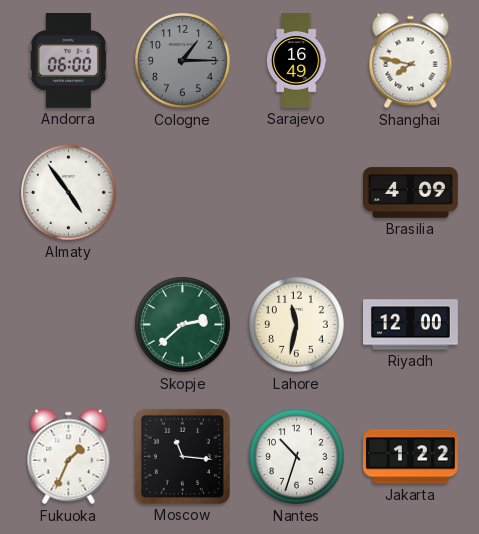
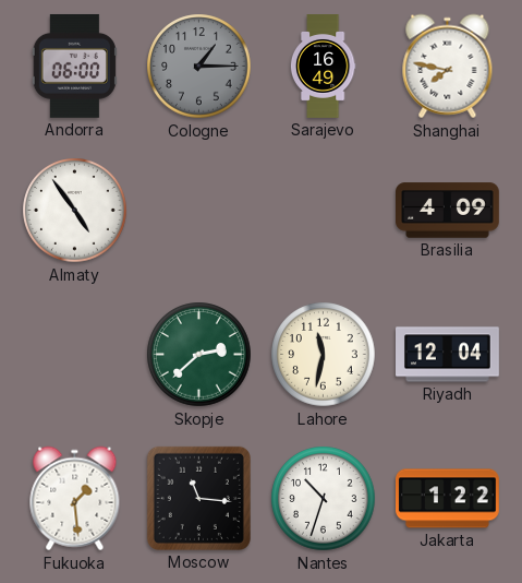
Riyadh: 12:00 -> 12:04 (448, 355)
Fukuoka: 1:34 -> 1:29 (75, 499)
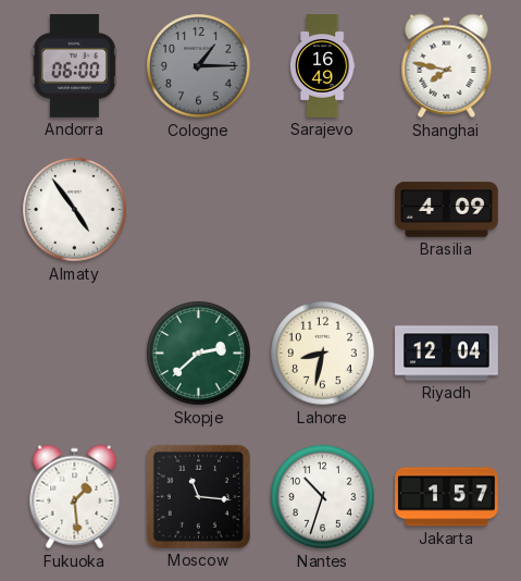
Lahore: 11:32 -> 8:32 (323, 354)
Jakarta: 1:22 -> 1:57 (447, 497)
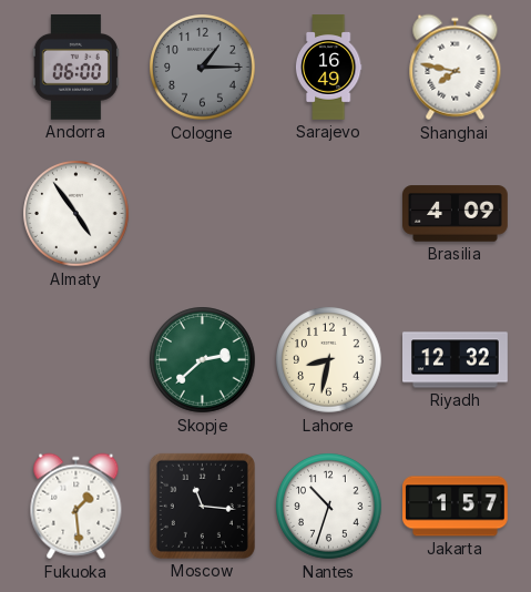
Riyadh: 12:04 -> 12:32 (456, 360)
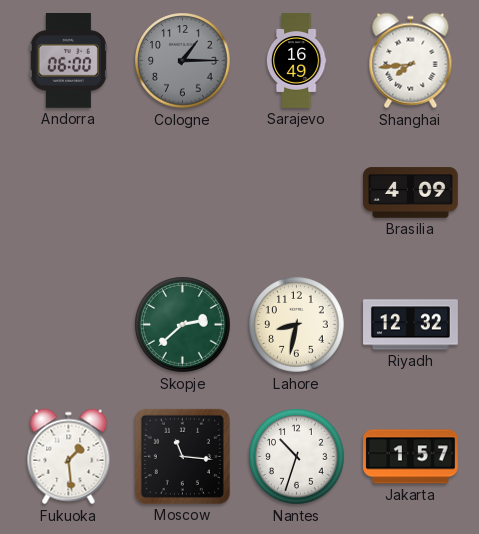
Shanghai: 7:47 -> 7:44 (411, 61)
Almaty: 4:54 -> none (76, 214)
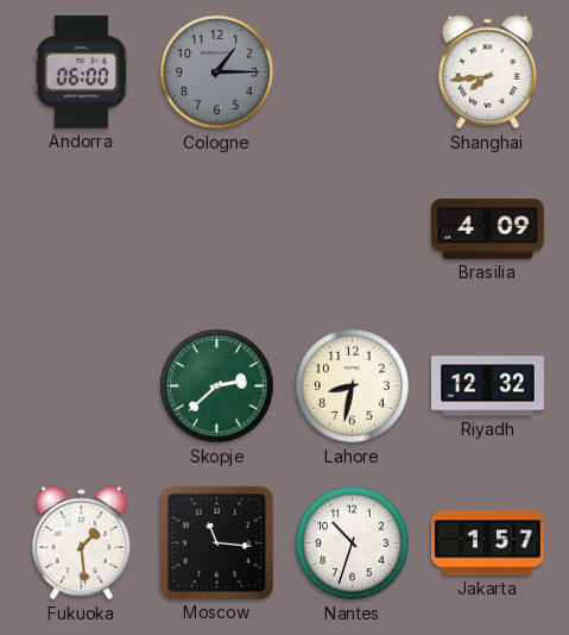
Sarajevo: 16:49 -> none (296, 61)
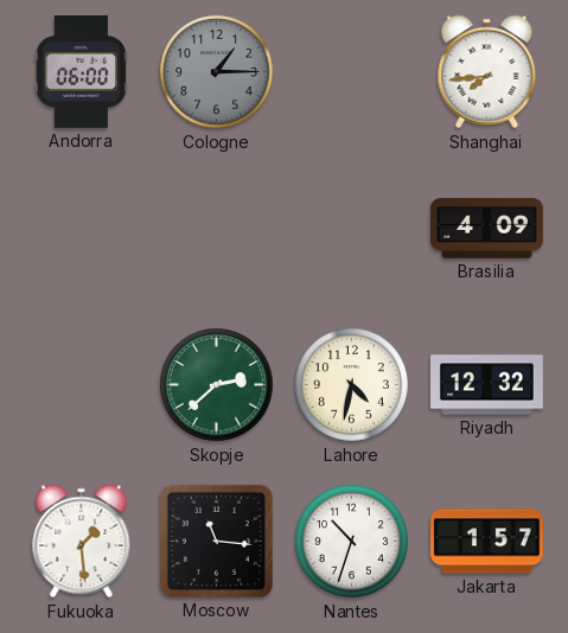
Lahore: 8:32 -> 4:32 (352, 385)
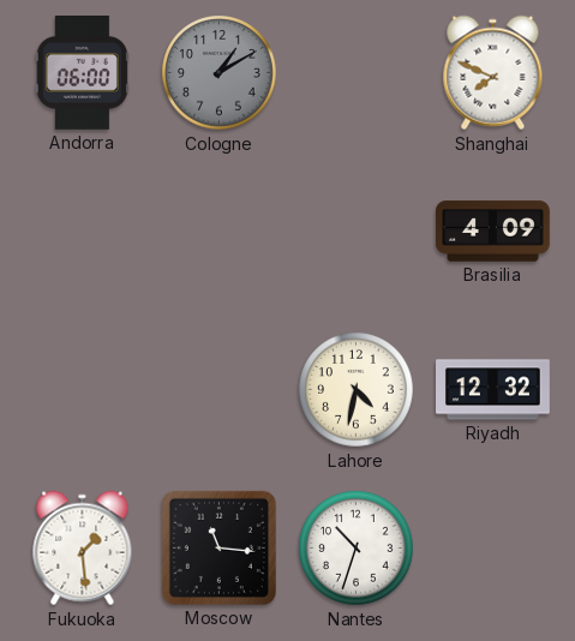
Cologne: 1:15 -> 1:10 (220, 73)
Shanghai: 7:44 -> 7:49 (493, 73)
Skopje: 2:38 -> none (217, 385)
Jakarta: 1:57 -> none (487, 542)
